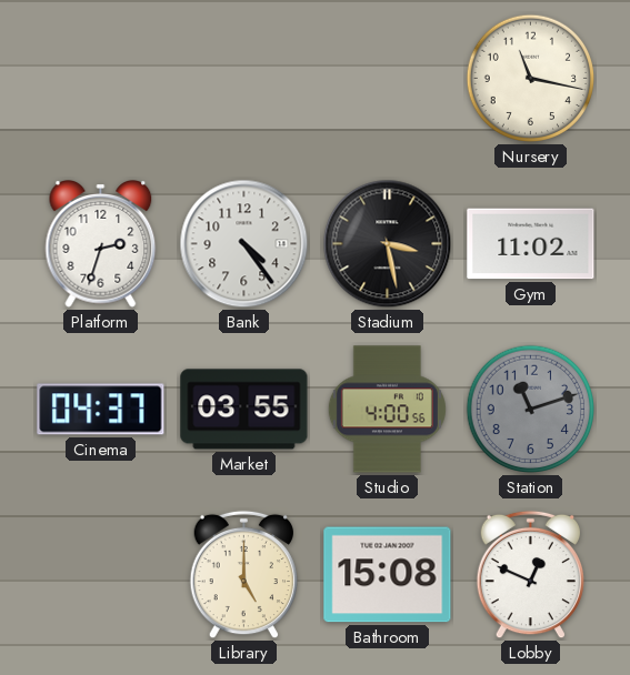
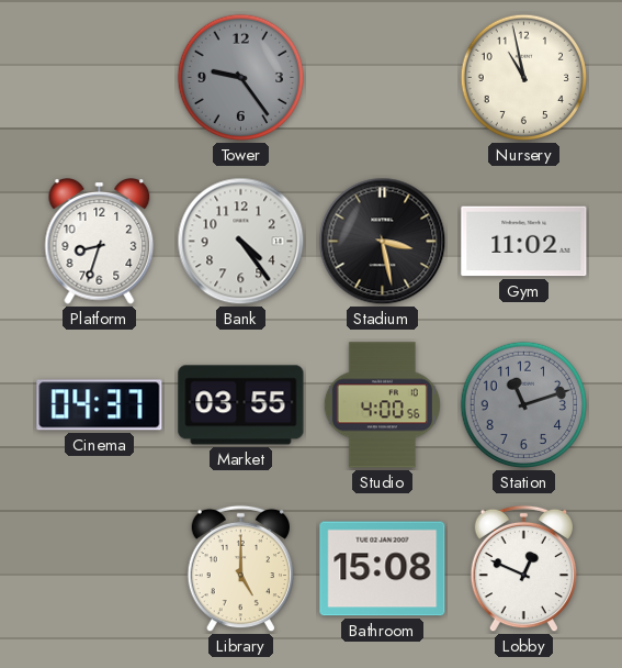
Tower: none -> 9:24 (241, 78)
Nursery: 11:17 -> 10:58 (524, 78)
Platform: 2:33 -> 8:33 (100, 242)
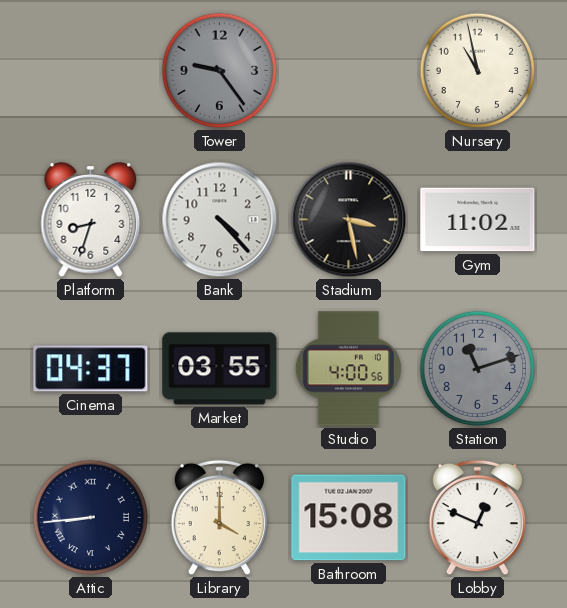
Bank: 4:24 -> 4:23 (220, 220)
Attic: none -> 8:44 (91, 518)
Library: 5:00 -> 4:00 (219, 518)
